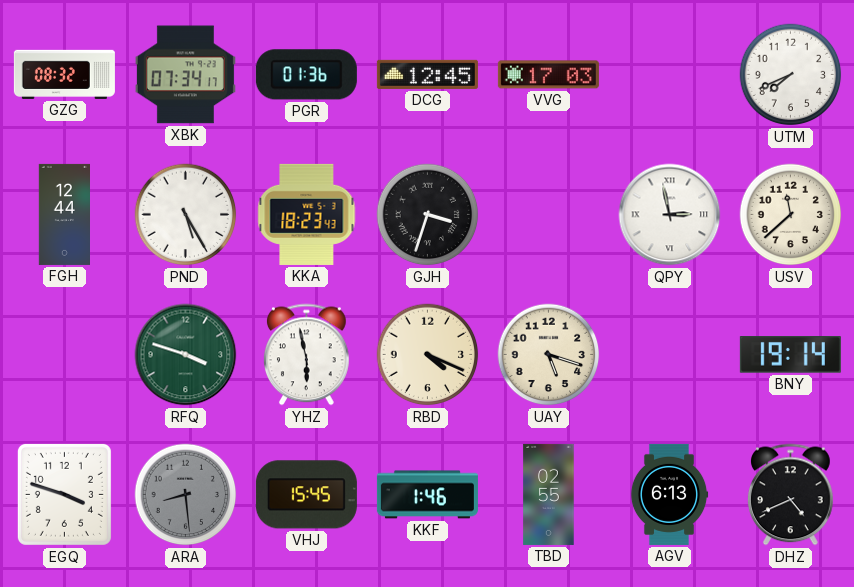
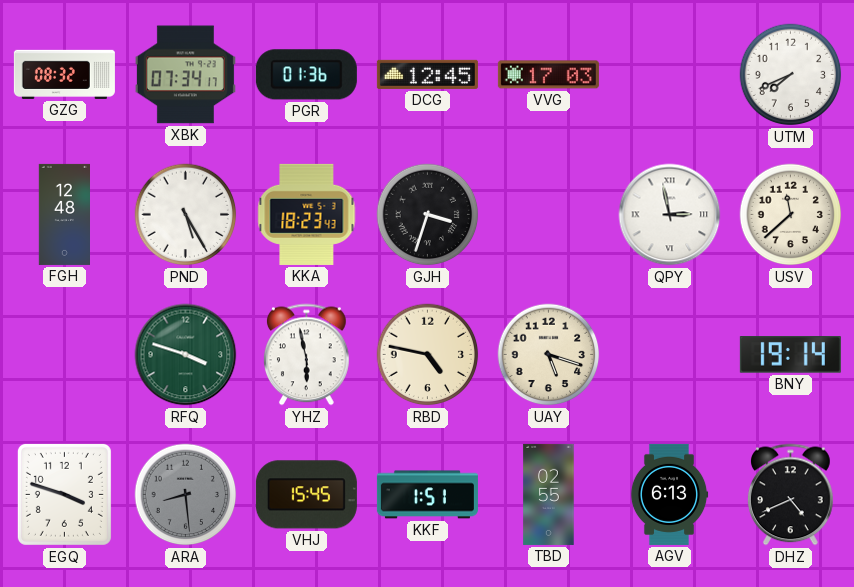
FGH: 12:44 -> 12:48 (65, 214)
RBD: 4:19 -> 4:47 (428, 355)
KKF: 1:46 -> 1:51 (427, 495)
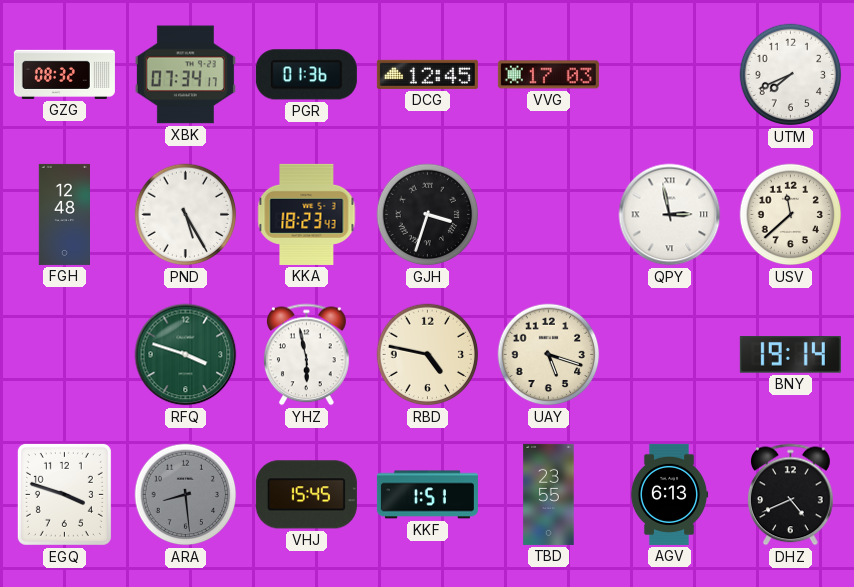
TBD: 02:55 -> 23:55 (549, 494)
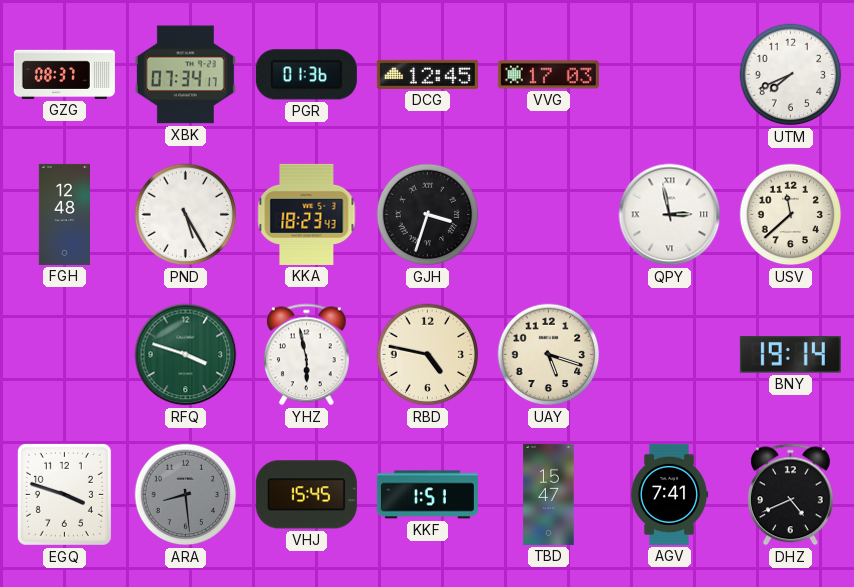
GZG: 08:32 -> 08:37 (64, 74)
TBD: 23:55 -> 15:47 (549, 494)
AGV: 6:13 -> 7:41 (669, 494)
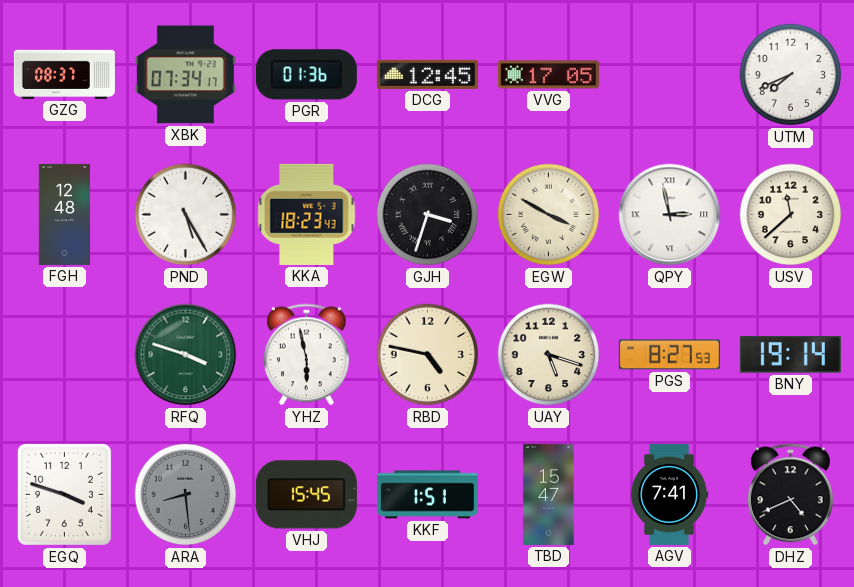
VVG: 17:03 -> 17:05 (548, 75)
EGW: none -> 3:50 (549, 215)
PGS: none -> 8:27 (669, 355)
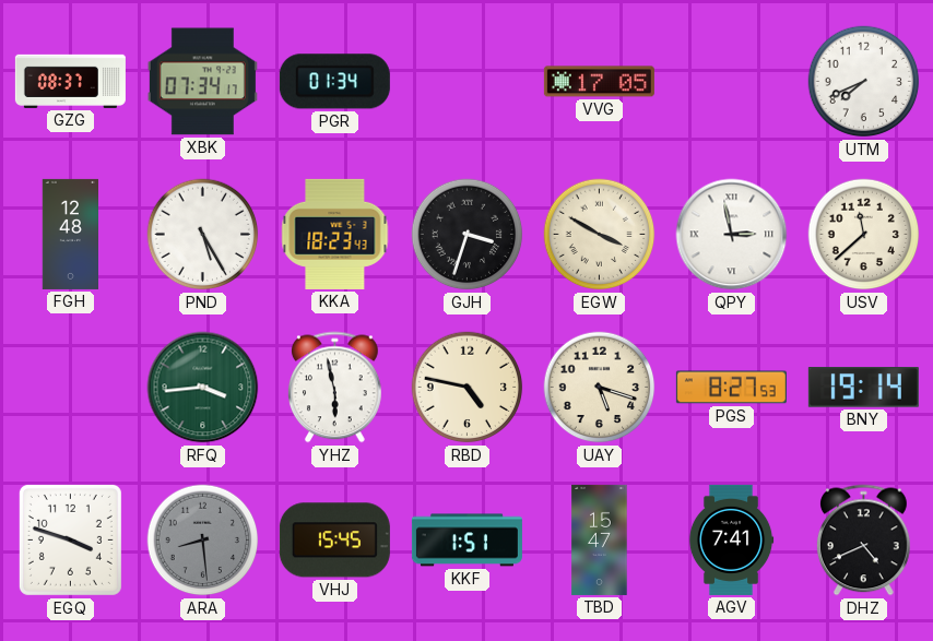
PGR: 01:36 -> 01:34 (334, 82)
DCG: 12:45 -> none (427, 74)
RFQ: 3:48 -> 3:44 (203, 388)
